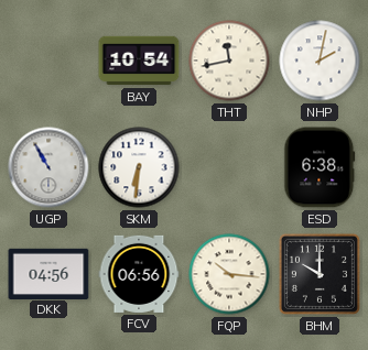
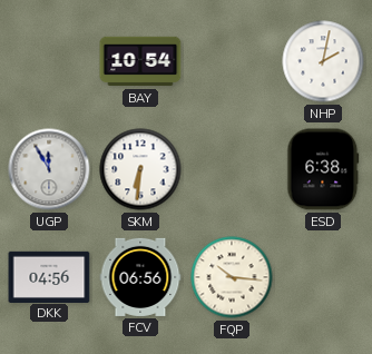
THT: 11:43 -> none (229, 61)
UGP: 10:55 -> 11:55 (49, 169)
BHM: 10:00 -> none (320, 274)
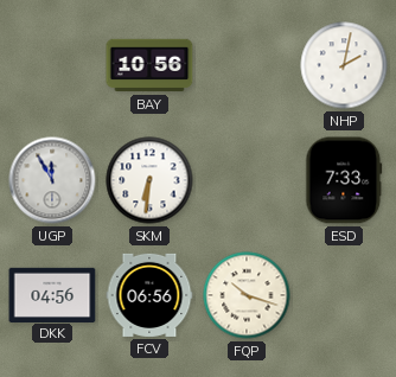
BAY: 10:54 -> 10:56 (149, 65)
ESD: 6:38 -> 7:33 (344, 180)
FQP: 10:16 -> 10:18 (247, 295)
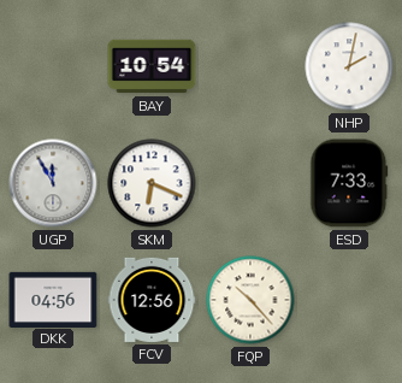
BAY: 10:56 -> 10:54 (152, 66)
SKM: 6:31 -> 6:19 (152, 183)
FCV: 06:56 -> 12:56 (152, 300)
FQP: 10:18 -> 10:23 (250, 300)
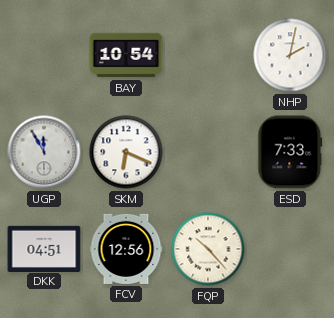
DKK: 04:56 -> 04:51 (44, 248)
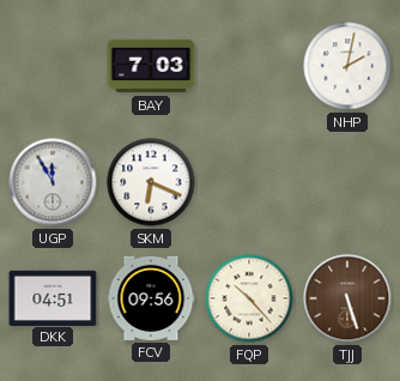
BAY: 10:54 -> 7:03 (151, 66)
ESD: 7:33 -> none (290, 152)
FCV: 12:56 -> 09:56 (151, 298)
TJJ: none -> 5:27 (347, 298)
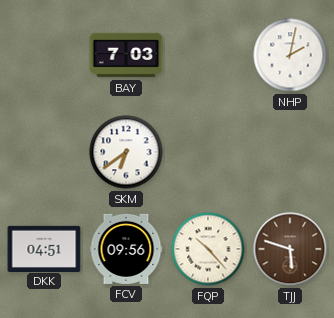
UGP: 11:55 -> none (53, 182)
SKM: 6:19 -> 6:39 (126, 152)
TJJ: 5:27 -> 5:48 (290, 249)
